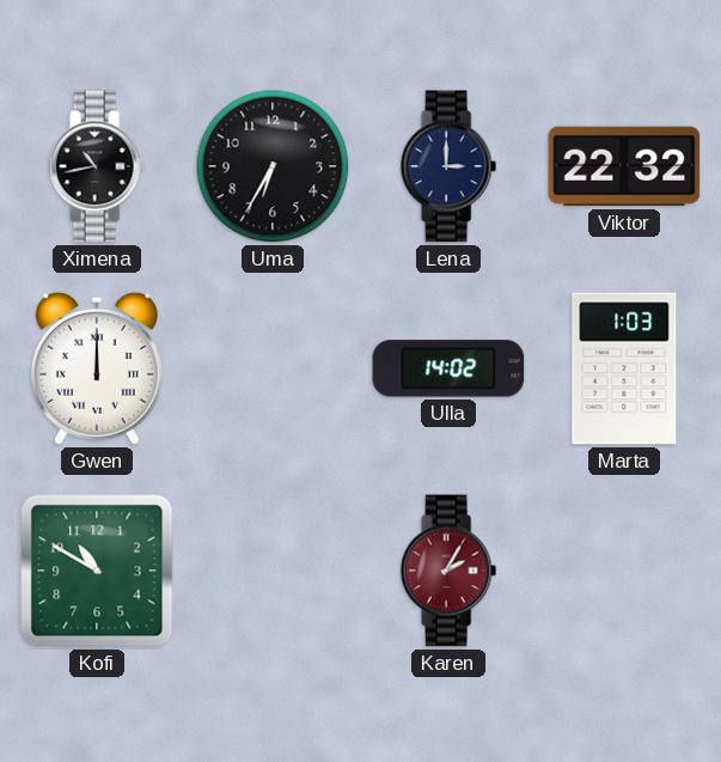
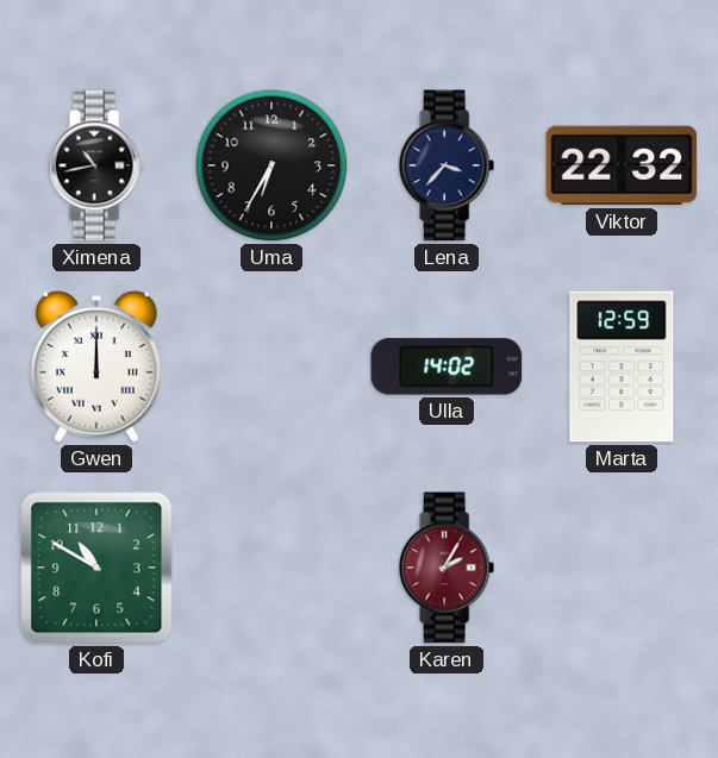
Lena: 3:00 -> 3:37 (447, 165)
Marta: 1:03 -> 12:59 (622, 367)
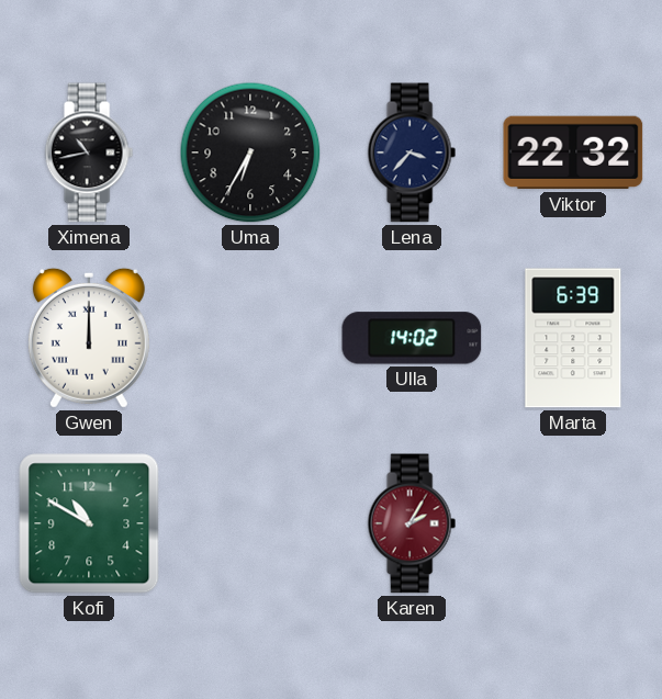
Marta: 12:59 -> 6:39 (573, 338)
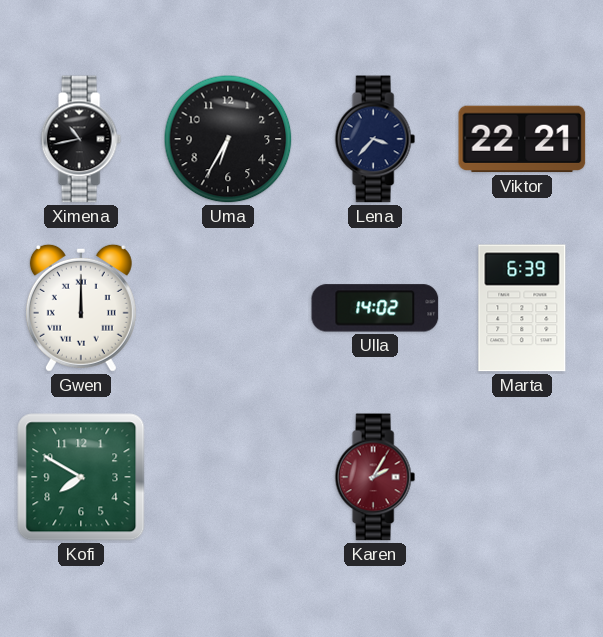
Viktor: 22:32 -> 22:21 (522, 139)
Kofi: 10:50 -> 7:50 (81, 477)
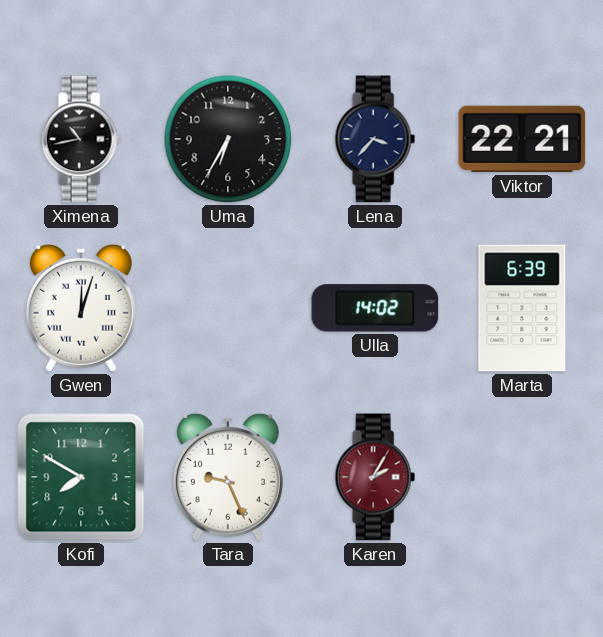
Gwen: 12:00 -> 12:03 (81, 308)
Tara: none -> 9:26 (228, 477)
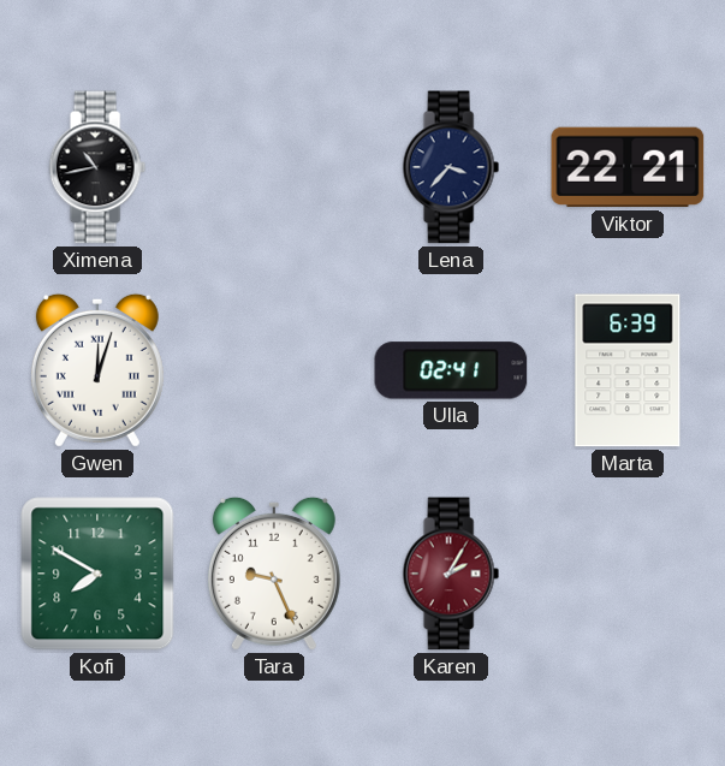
Uma: 6:35 -> none (228, 139)
Ulla: 14:02 -> 02:41 (451, 370)
